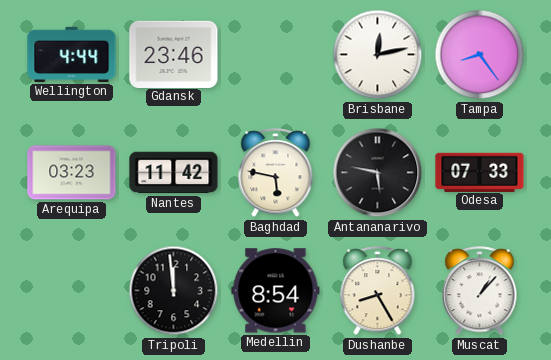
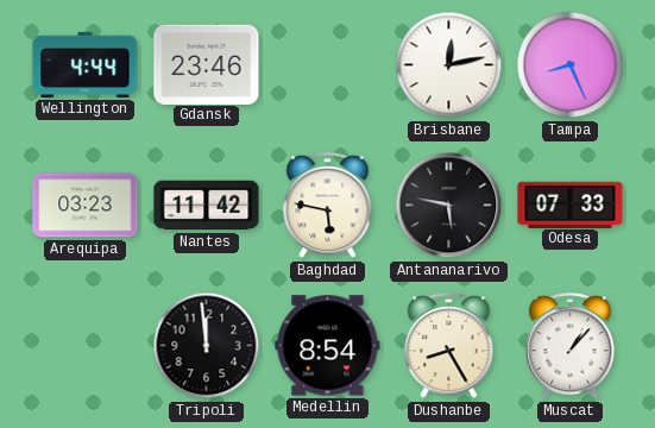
Tampa: 8:24 -> 8:26 (571, 65)
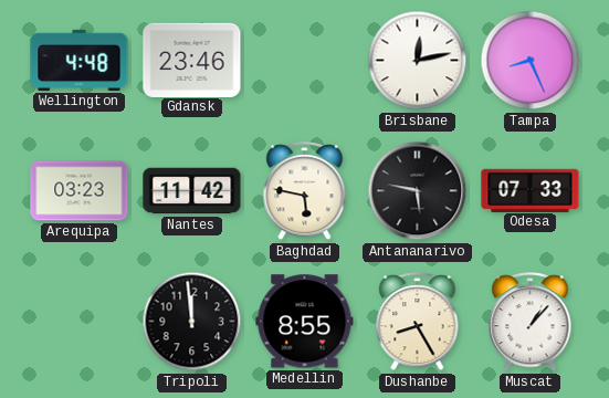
Wellington: 4:44 -> 4:48 (80, 60)
Medellin: 8:54 -> 8:55 (305, 322)
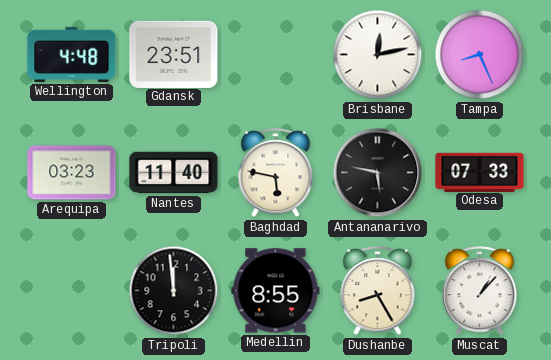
Gdansk: 23:46 -> 23:51 (174, 54)
Nantes: 11:42 -> 11:40 (174, 173)
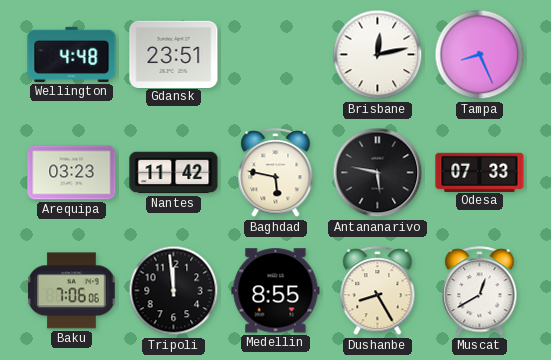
Nantes: 11:40 -> 11:42 (174, 173)
Baku: none -> 7:06 (72, 291)
Muscat: 1:07 -> 12:40 (480, 291)
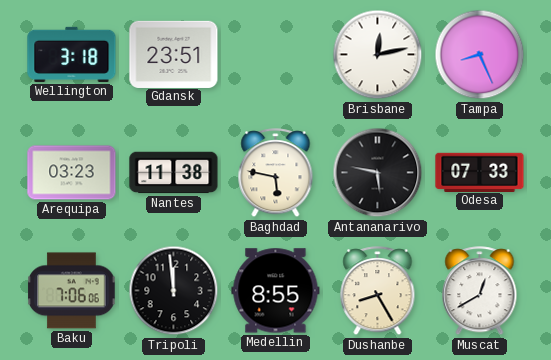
Wellington: 4:48 -> 3:18 (72, 54)
Nantes: 11:42 -> 11:38 (174, 173)
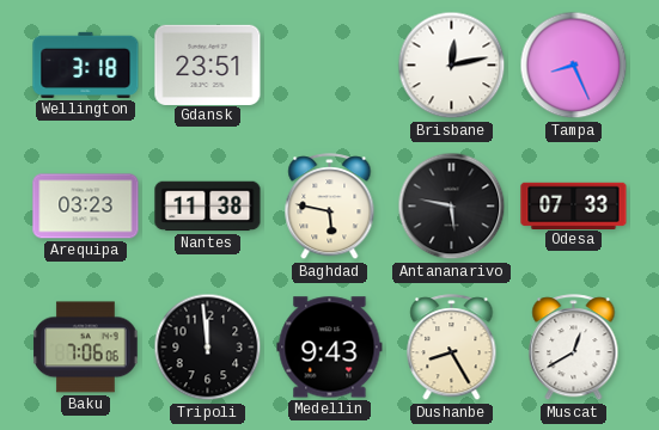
Medellin: 8:55 -> 9:43 (330, 348)
